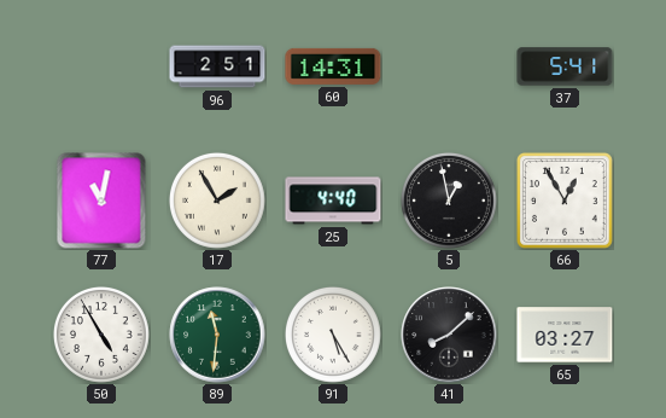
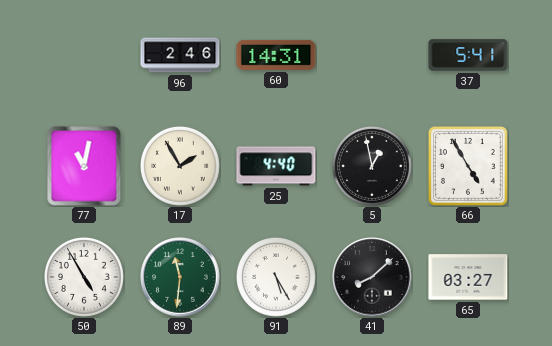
96: 2:51 -> 2:46 (180, 55)
66: 12:55 -> 4:55 (468, 166)
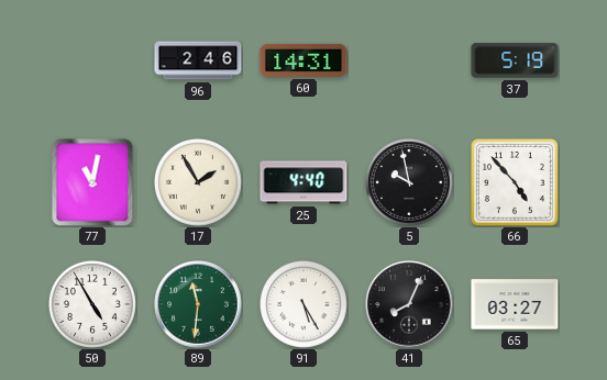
37: 5:41 -> 5:19 (515, 60)
5: 12:58 -> 9:58 (409, 182)
66: 4:55 -> 4:53 (515, 182)
41: 8:08 -> 8:04 (409, 304)
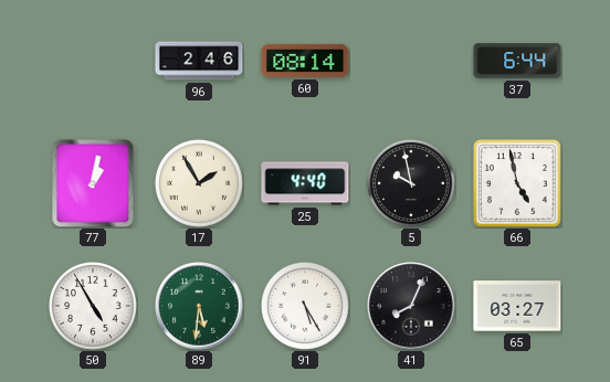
60: 14:31 -> 08:14 (305, 61)
37: 5:19 -> 6:44 (517, 61)
77: 11:02 -> 1:02 (93, 183)
66: 4:53 -> 4:58 (517, 183)
89: 11:31 -> 5:31 (199, 306)
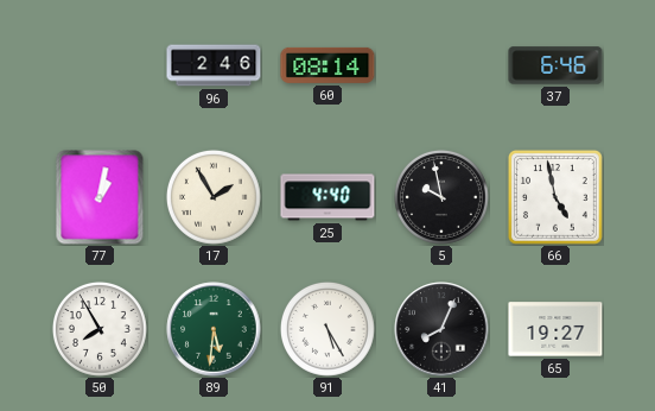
37: 6:44 -> 6:46 (555, 65)
50: 4:55 -> 7:55 (100, 329)
65: 03:27 -> 19:27 (555, 329)
